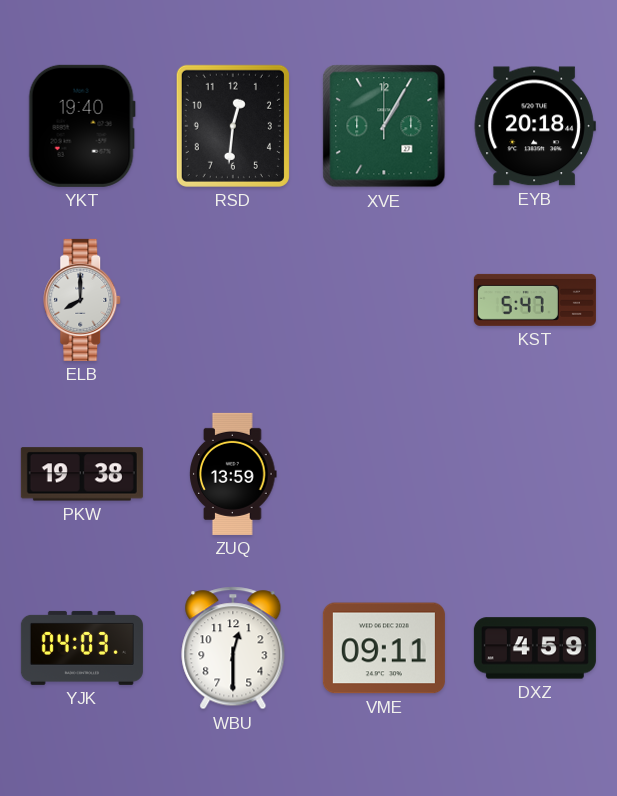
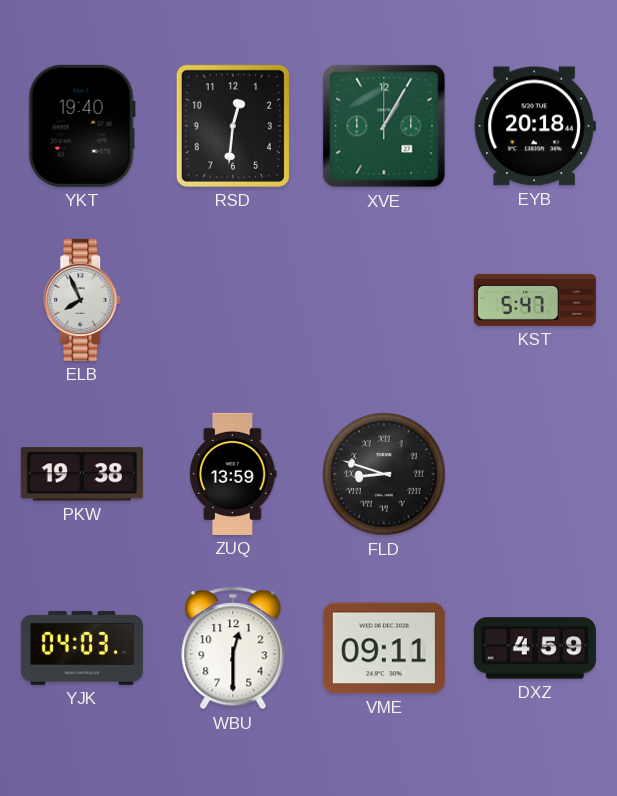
ELB: 8:00 -> 7:56 (83, 300)
FLD: none -> 8:48 (384, 474)
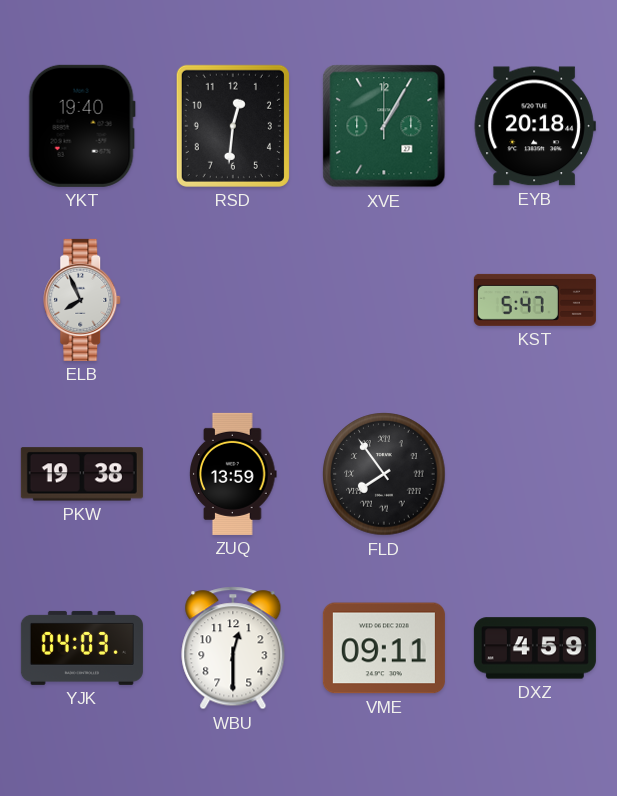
FLD: 8:48 -> 7:54 (384, 474)
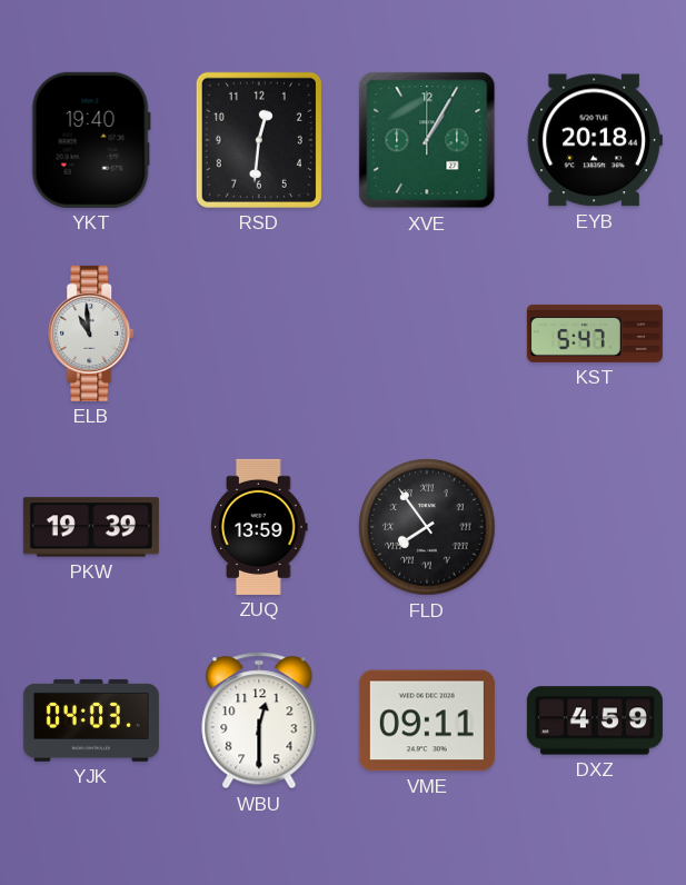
ELB: 7:56 -> 10:59 (92, 334)
PKW: 19:38 -> 19:39 (91, 527)
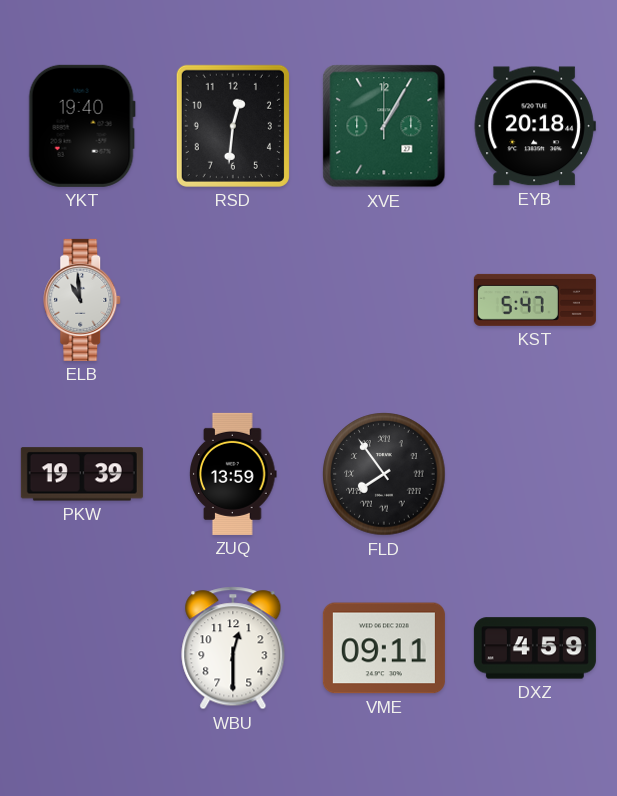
YJK: 04:03 -> none (91, 720)
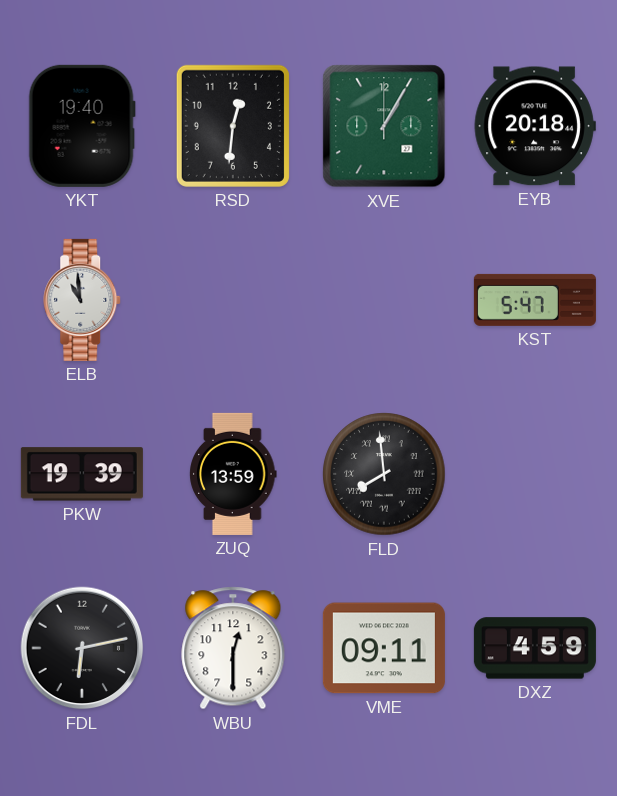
FLD: 7:54 -> 7:59 (384, 474)
FDL: none -> 6:13 (82, 648)
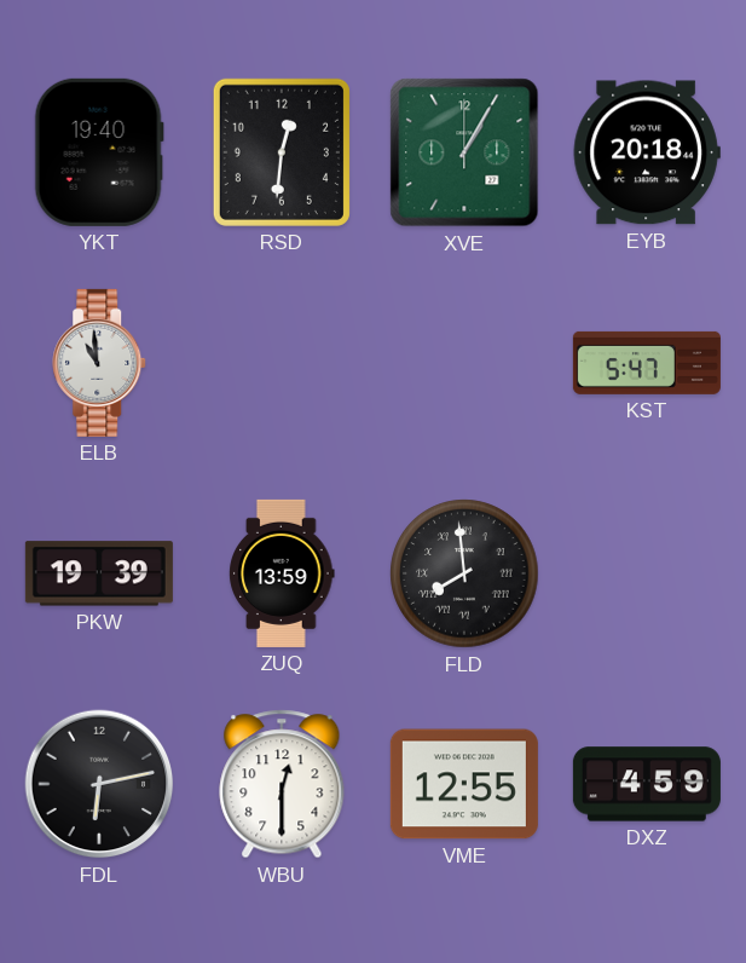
VME: 09:11 -> 12:55 (464, 784)
